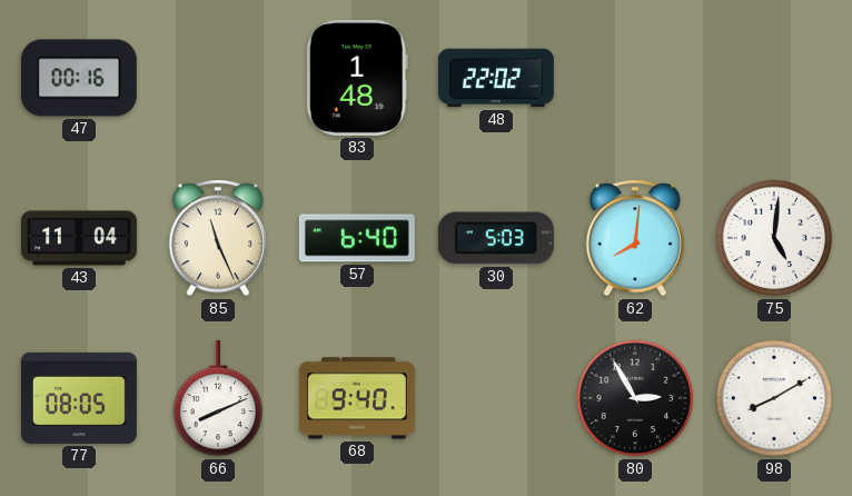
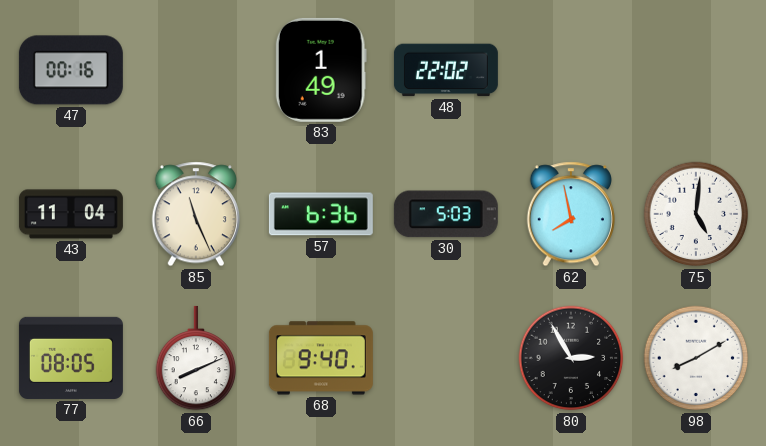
83: 1:48 -> 1:49 (321, 70)
57: 6:40 -> 6:36 (321, 214)
62: 8:01 -> 7:58 (570, 214)
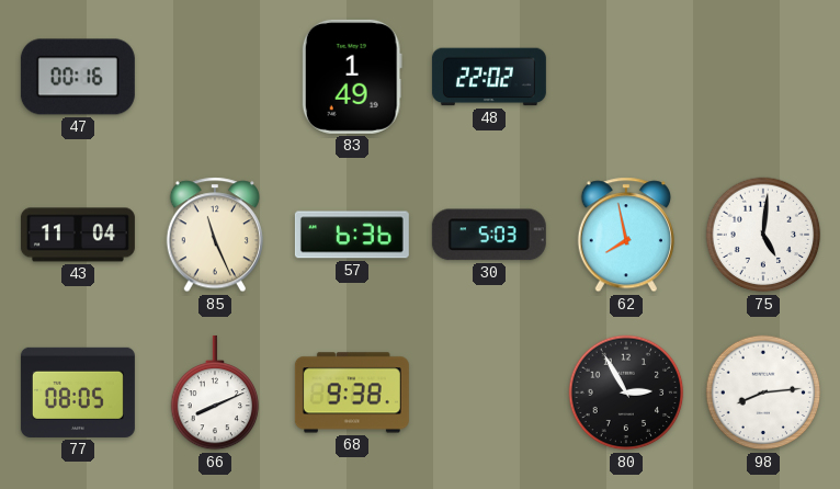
68: 9:40 -> 9:38 (352, 393)
98: 8:10 -> 8:14 (763, 393)
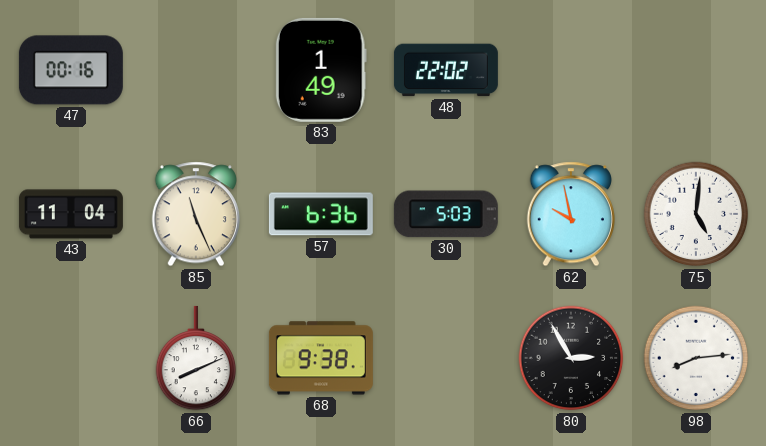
62: 7:58 -> 9:58 (570, 214)
77: 08:05 -> none (78, 393)
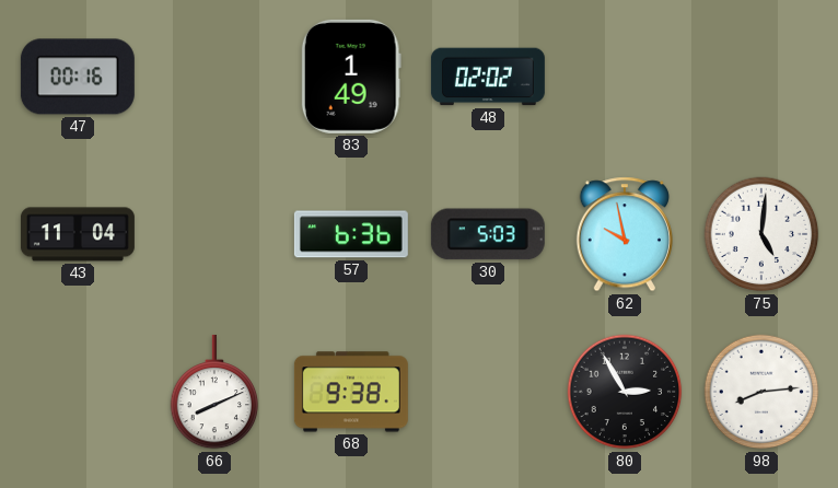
48: 22:02 -> 02:02 (488, 77)
85: 11:26 -> none (195, 214)
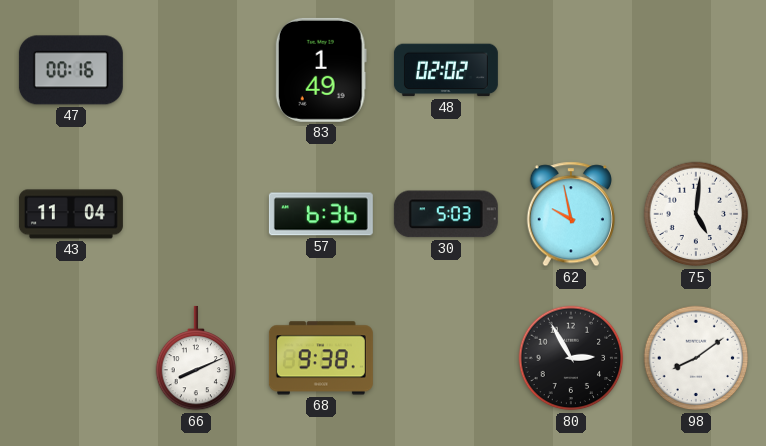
98: 8:14 -> 8:09 (696, 358)
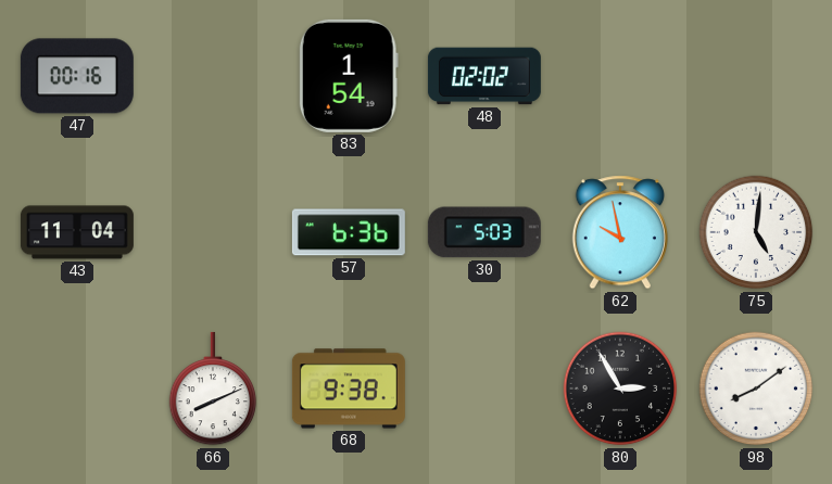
83: 1:49 -> 1:54 (349, 76)
